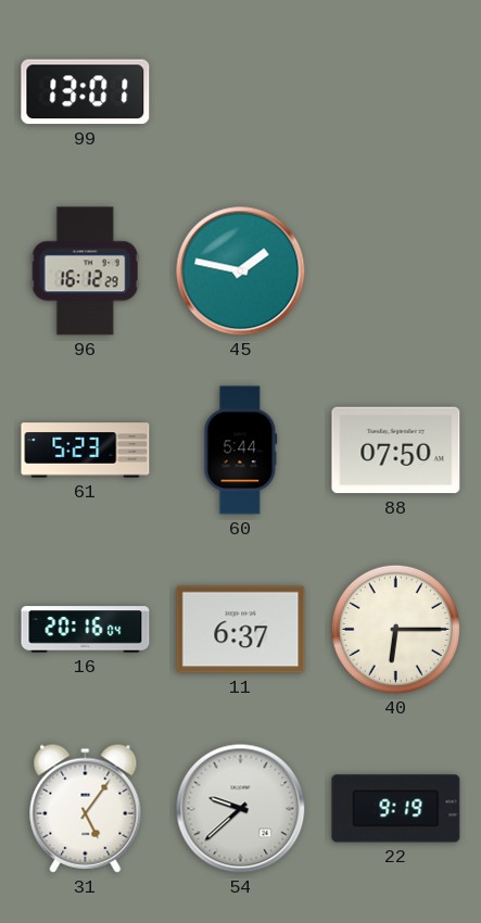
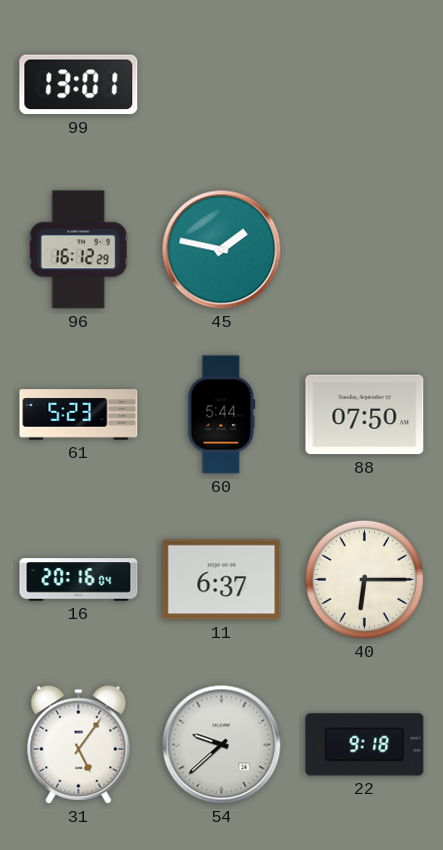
22: 9:19 -> 9:18 (365, 745)
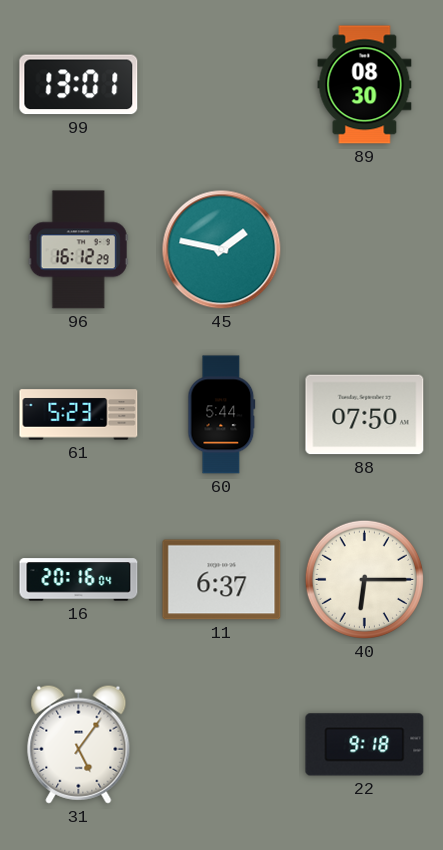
89: none -> 08:30 (365, 85)
54: 9:38 -> none (222, 745)
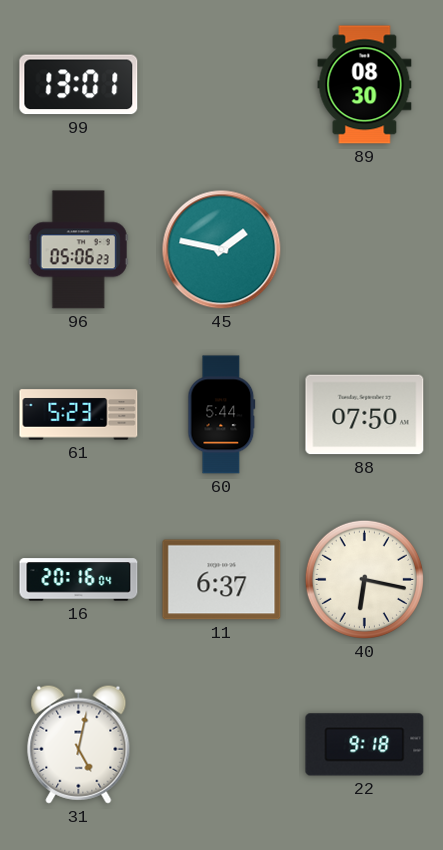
96: 16:12 -> 05:06 (78, 250)
40: 6:15 -> 6:17 (364, 579)
31: 5:06 -> 5:02 (79, 744)
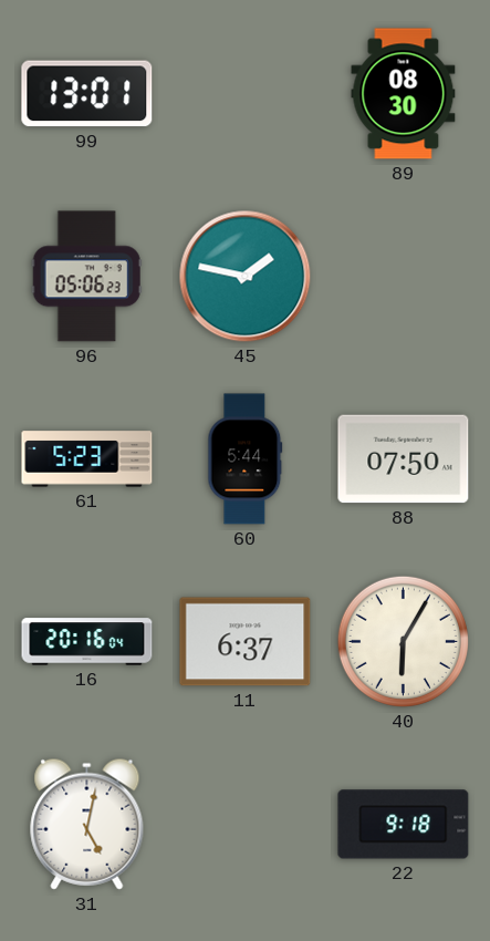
40: 6:17 -> 6:05 (403, 641)
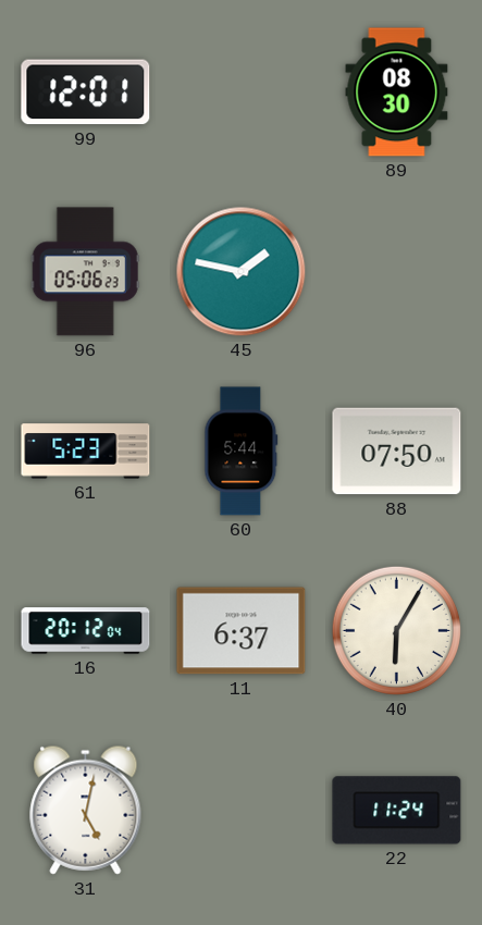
99: 13:01 -> 12:01 (86, 92)
16: 20:16 -> 20:12 (86, 631)
22: 9:18 -> 11:24 (397, 811)
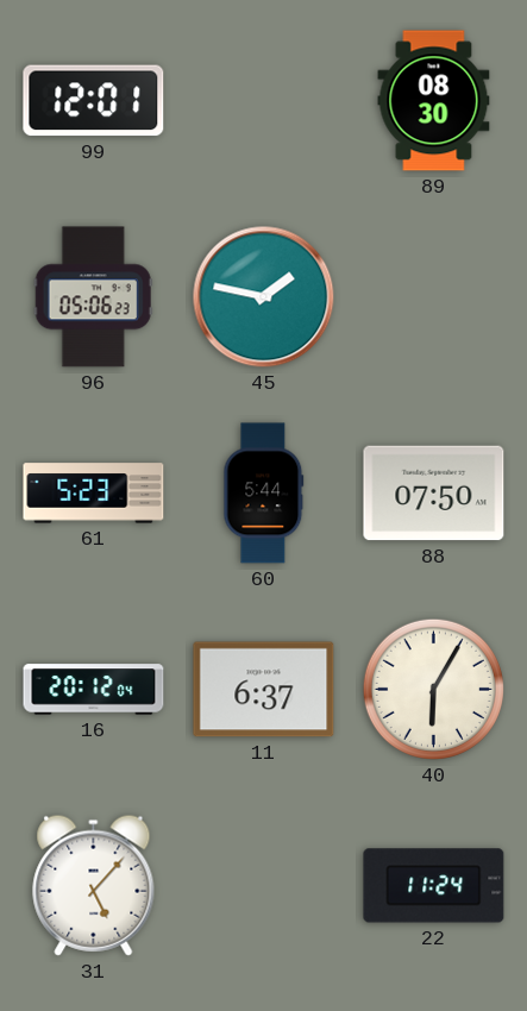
31: 5:02 -> 5:07 (94, 885)
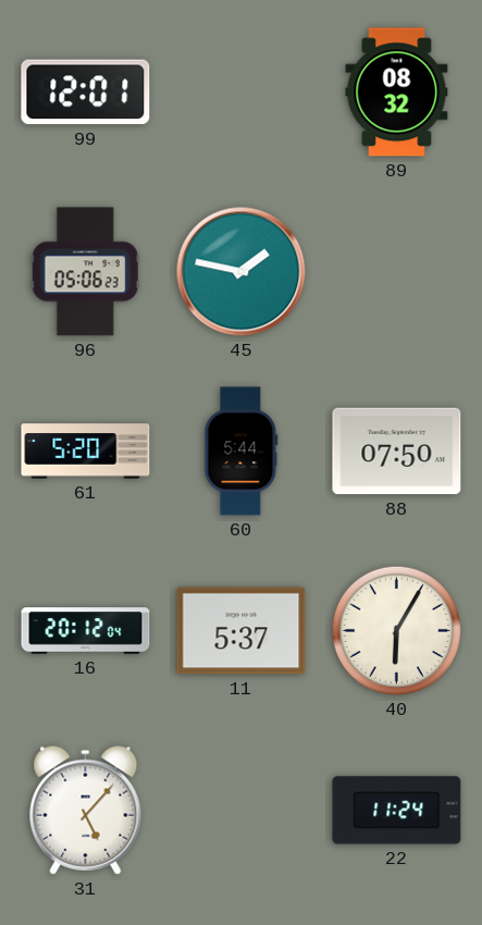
89: 08:30 -> 08:32 (397, 92)
61: 5:23 -> 5:20 (86, 452)
11: 6:37 -> 5:37 (242, 631)
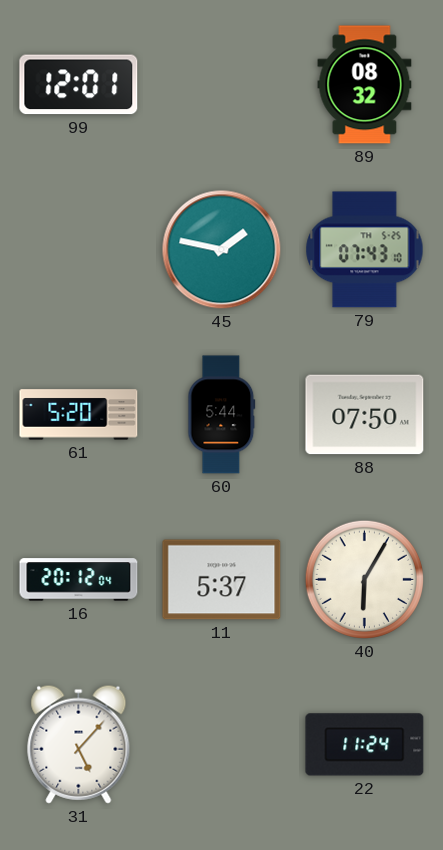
96: 05:06 -> none (85, 272)
79: none -> 07:43 (365, 250)
